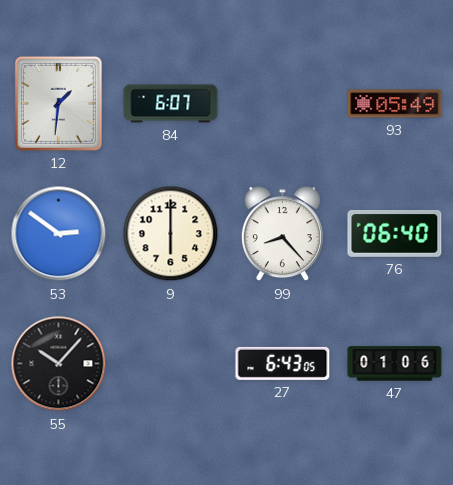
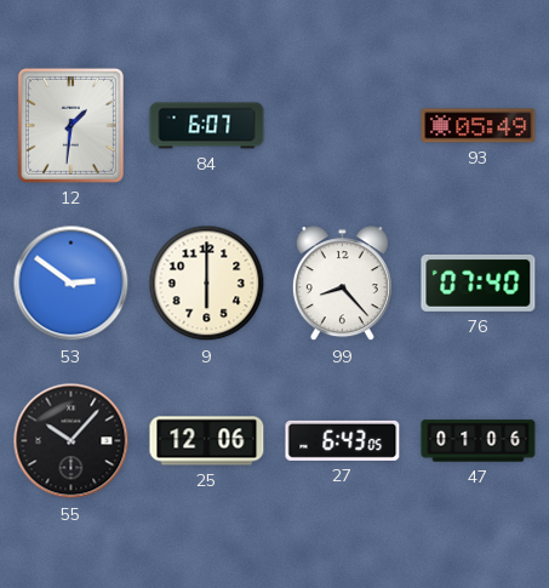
76: 06:40 -> 07:40 (479, 282)
25: none -> 12:06 (207, 441)
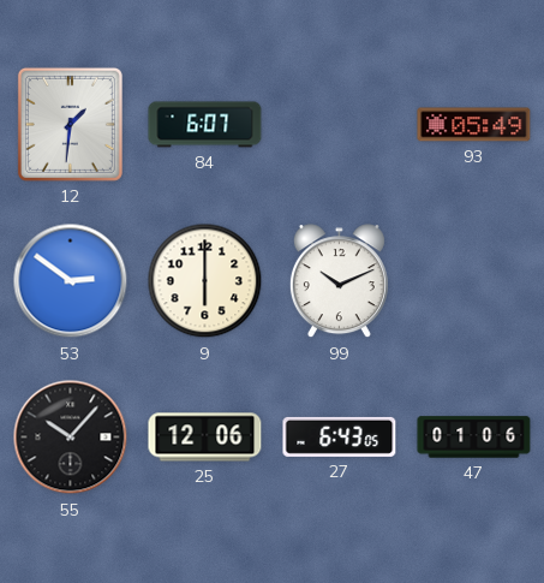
99: 8:23 -> 10:11 (339, 281)
76: 07:40 -> none (479, 282)
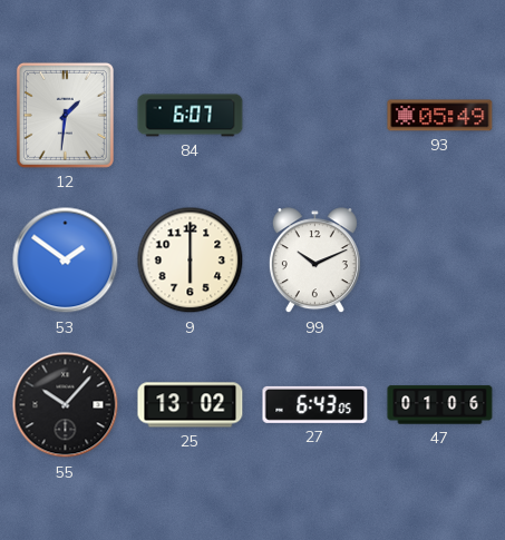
53: 2:51 -> 1:51 (66, 261)
25: 12:06 -> 13:02 (191, 405)
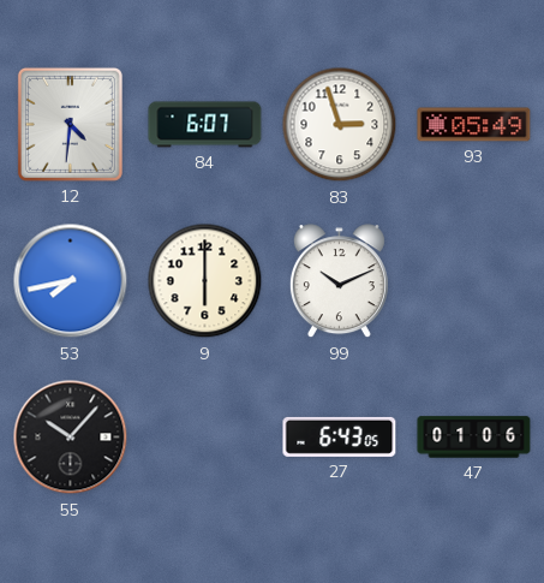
12: 1:31 -> 4:31 (70, 124)
83: none -> 2:57 (340, 125)
53: 1:51 -> 7:43 (71, 281)
25: 13:02 -> none (191, 405)
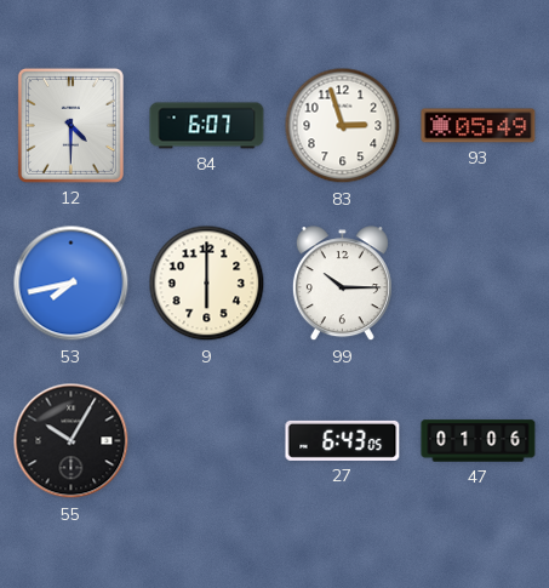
12: 4:31 -> 4:30 (70, 125)
99: 10:11 -> 10:15 (342, 284)
55: 10:07 -> 10:05 (72, 441)
